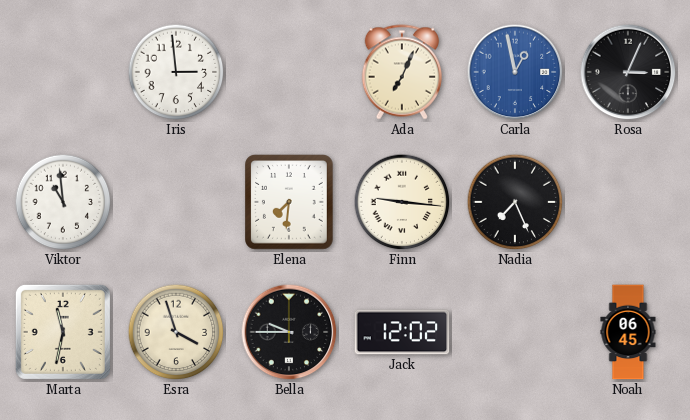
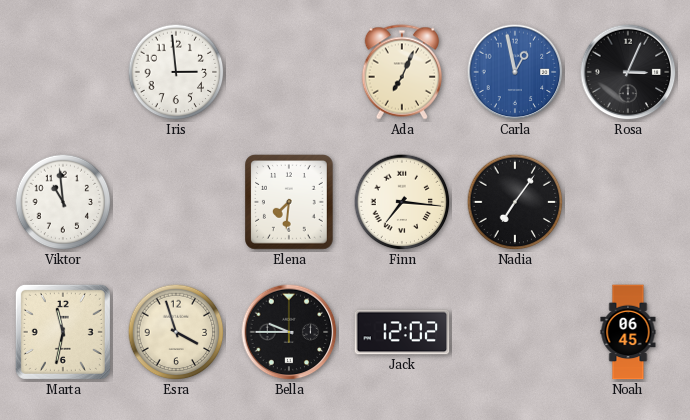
Finn: 9:16 -> 7:16 (402, 202)
Nadia: 7:26 -> 7:06 (515, 202)
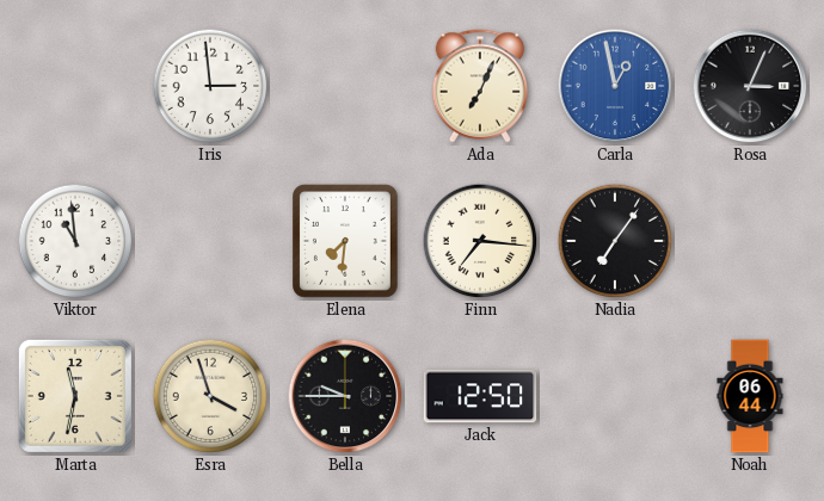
Jack: 12:02 -> 12:50 (480, 396)
Noah: 06:45 -> 06:44 (750, 396)
